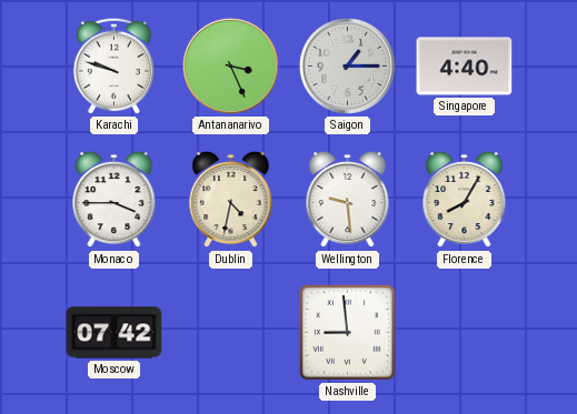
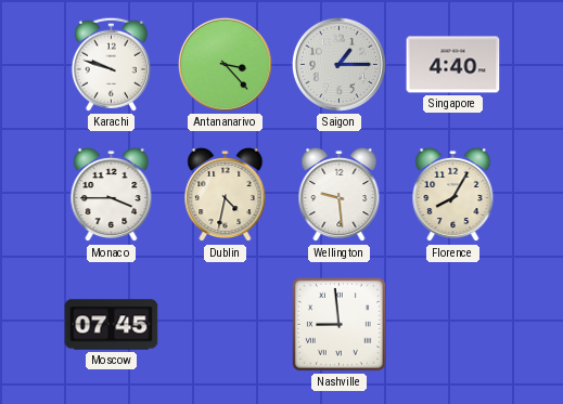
Antananarivo: 3:26 -> 3:23 (225, 64)
Moscow: 07:42 -> 07:45 (112, 325)
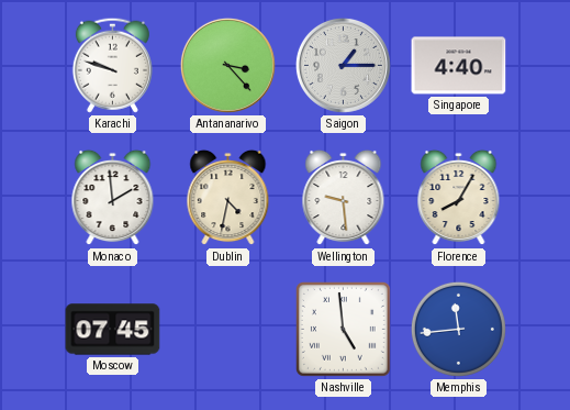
Monaco: 3:45 -> 1:59 (113, 198)
Nashville: 8:59 -> 4:59 (343, 329)
Memphis: none -> 11:44 (458, 329)
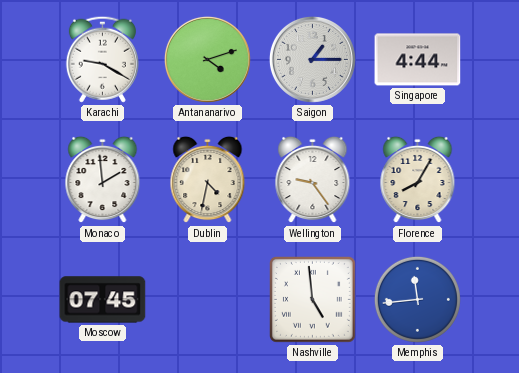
Karachi: 9:48 -> 9:20 (102, 59)
Antananarivo: 3:23 -> 4:12 (207, 59)
Singapore: 4:40 -> 4:44 (418, 60)
Wellington: 9:29 -> 9:24 (313, 180)
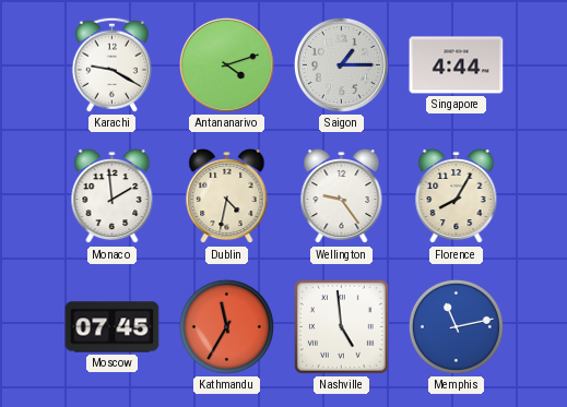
Kathmandu: none -> 11:35 (226, 326)
Memphis: 11:44 -> 11:13 (456, 326)
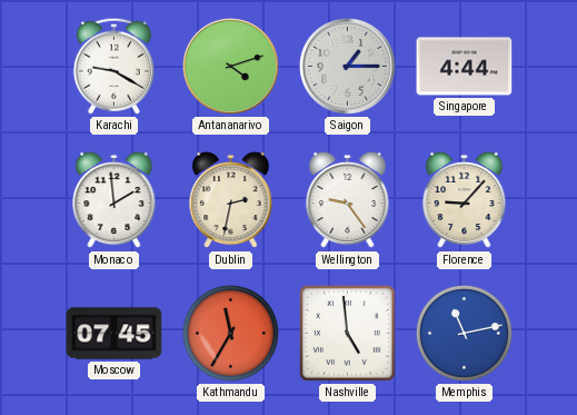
Dublin: 4:32 -> 2:32 (231, 200)
Florence: 8:05 -> 9:07 (465, 200)
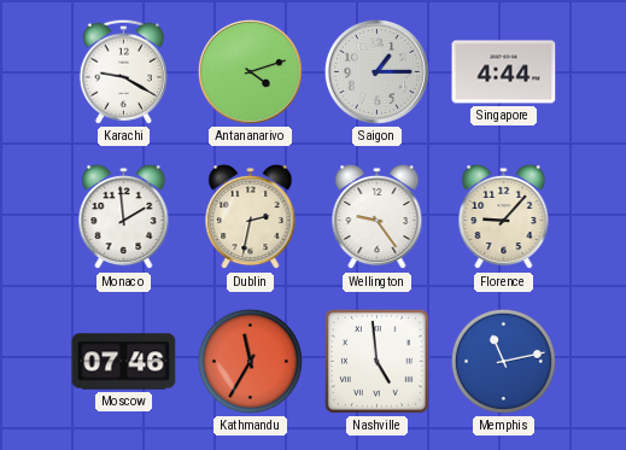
Moscow: 07:45 -> 07:46 (124, 362)
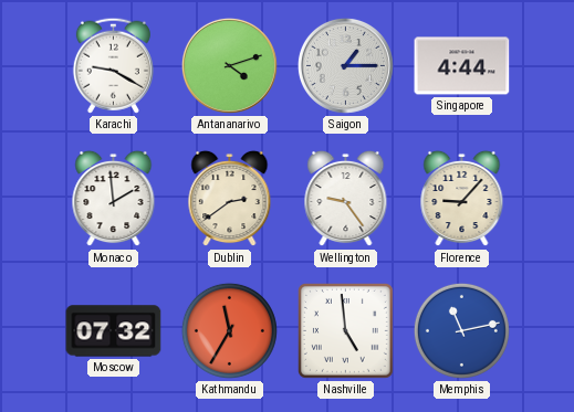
Dublin: 2:32 -> 2:39 (230, 199)
Moscow: 07:46 -> 07:32 (114, 331)
